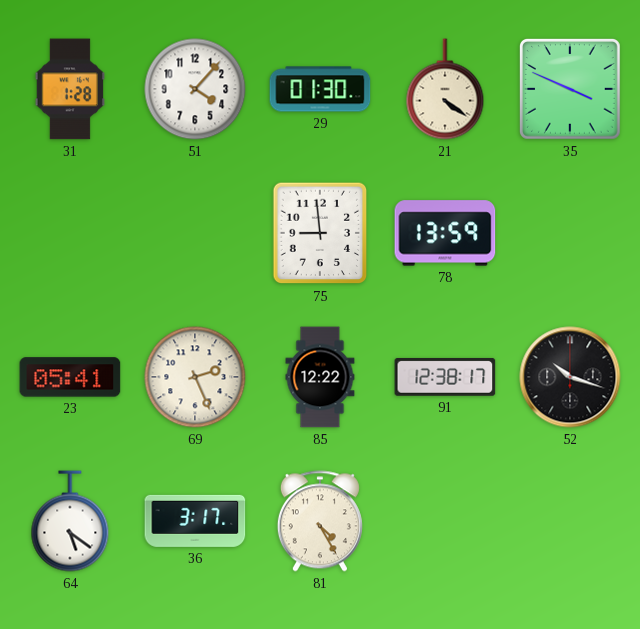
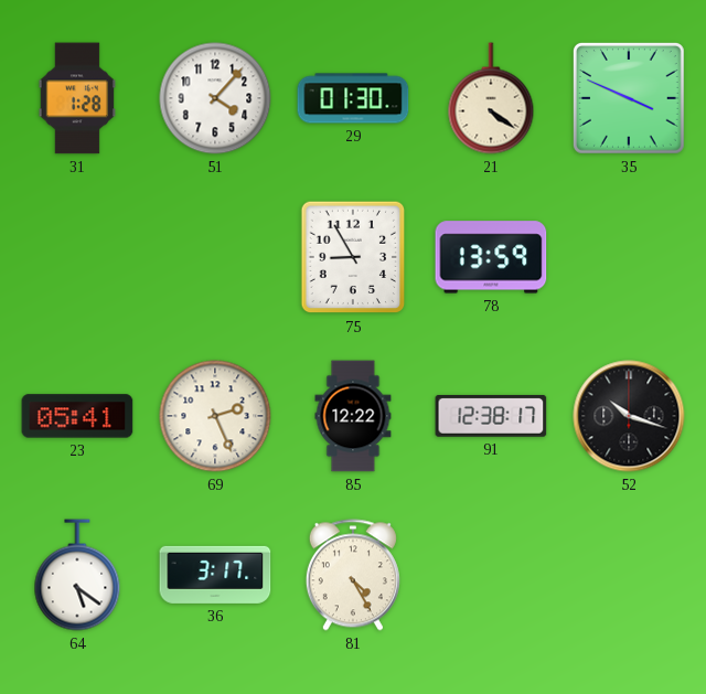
75: 8:59 -> 8:55 (353, 257)
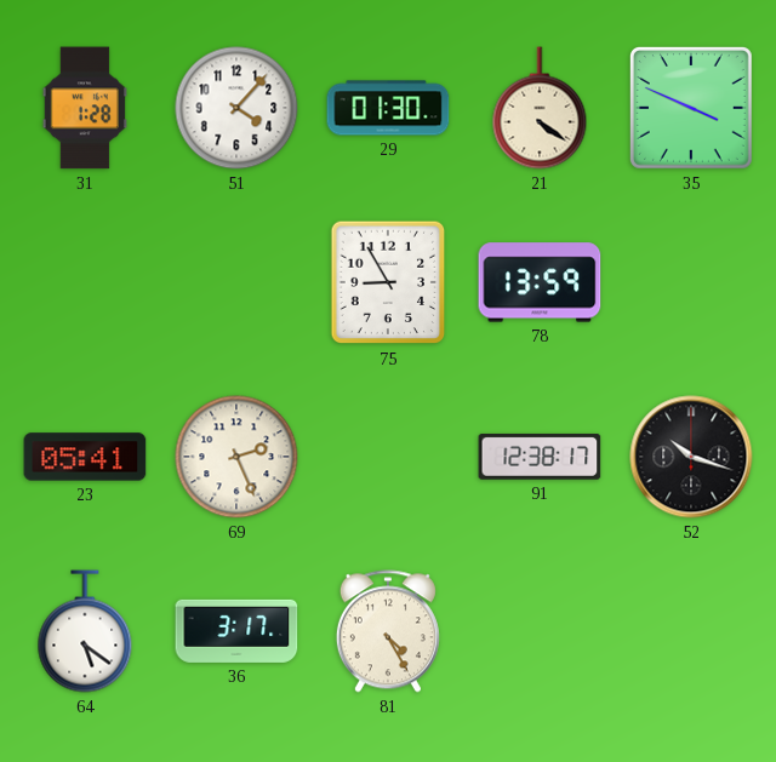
85: 12:22 -> none (353, 416)
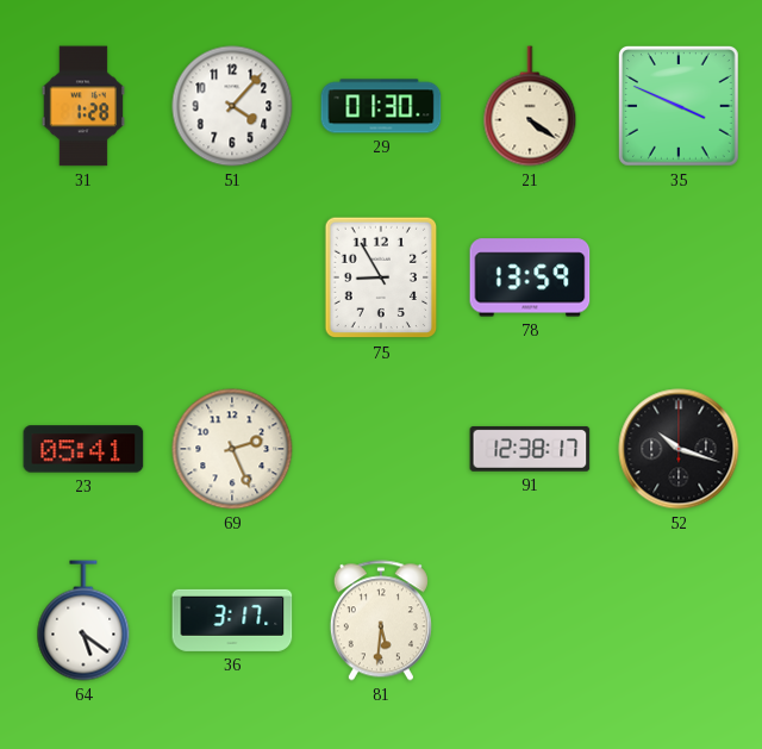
81: 4:25 -> 5:31 (381, 620)
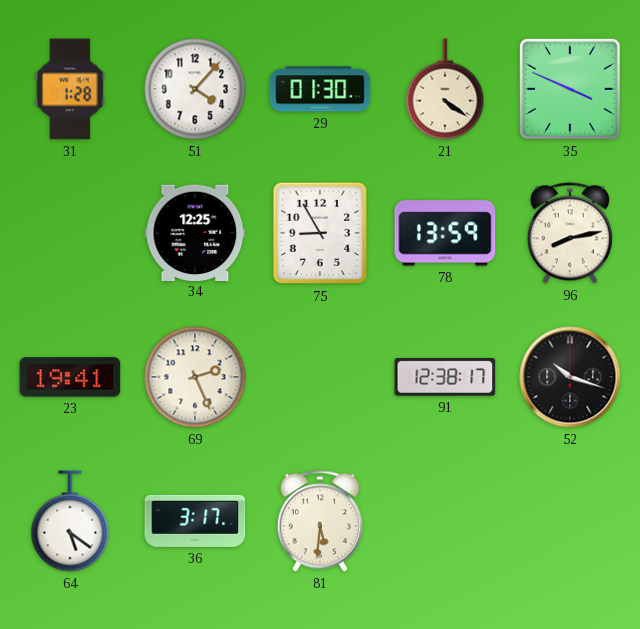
34: none -> 12:25 (195, 232)
96: none -> 8:13 (570, 233)
23: 05:41 -> 19:41 (70, 377)
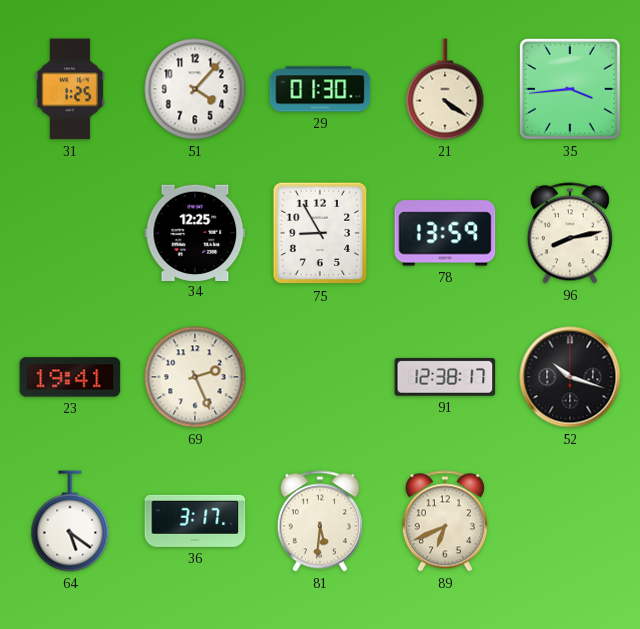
31: 1:28 -> 1:25 (70, 89)
35: 3:49 -> 3:44 (570, 89)
89: none -> 6:41 (445, 521)
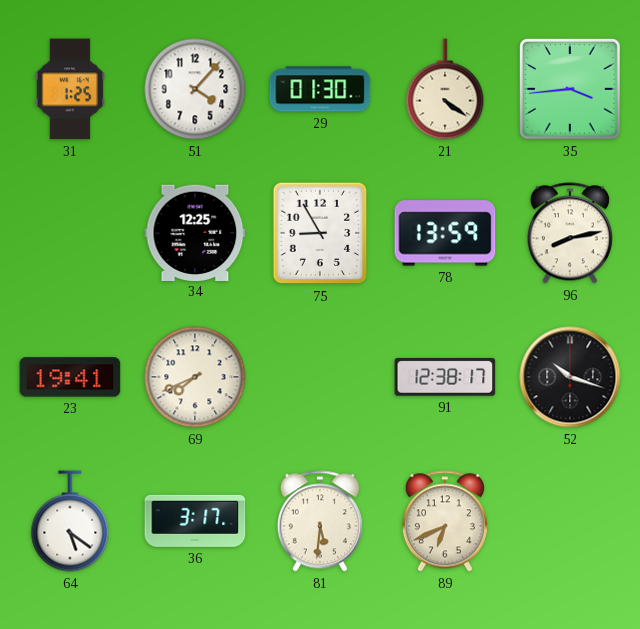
69: 2:26 -> 7:41 (195, 377)
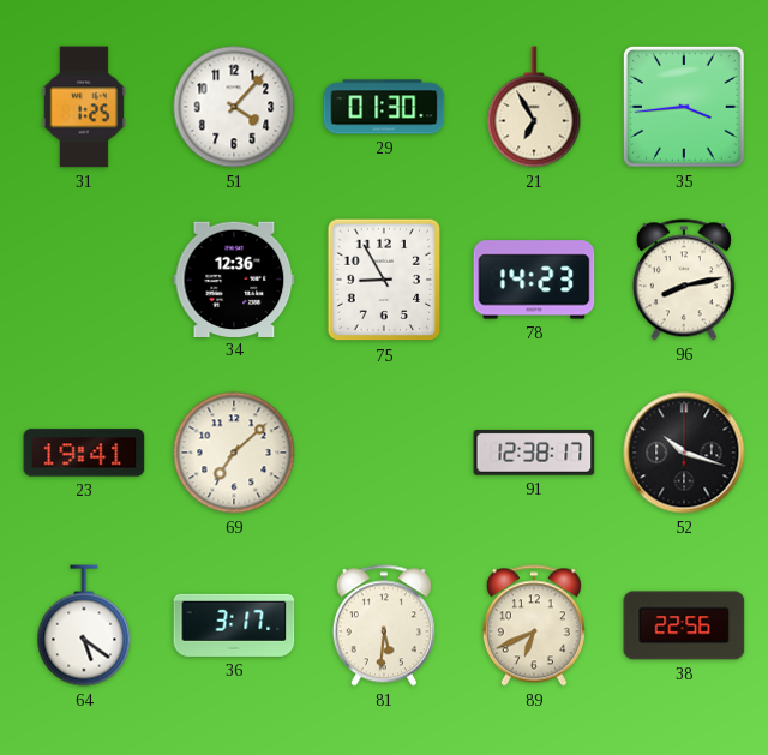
21: 4:21 -> 6:55 (534, 107)
34: 12:25 -> 12:36 (234, 278)
78: 13:59 -> 14:23 (534, 280)
69: 7:41 -> 7:08 (234, 453)
38: none -> 22:56 (684, 625)
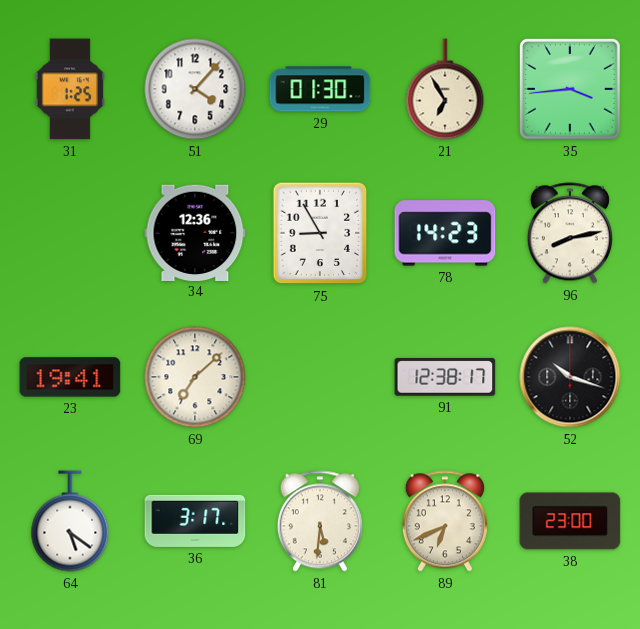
38: 22:56 -> 23:00 (570, 521)
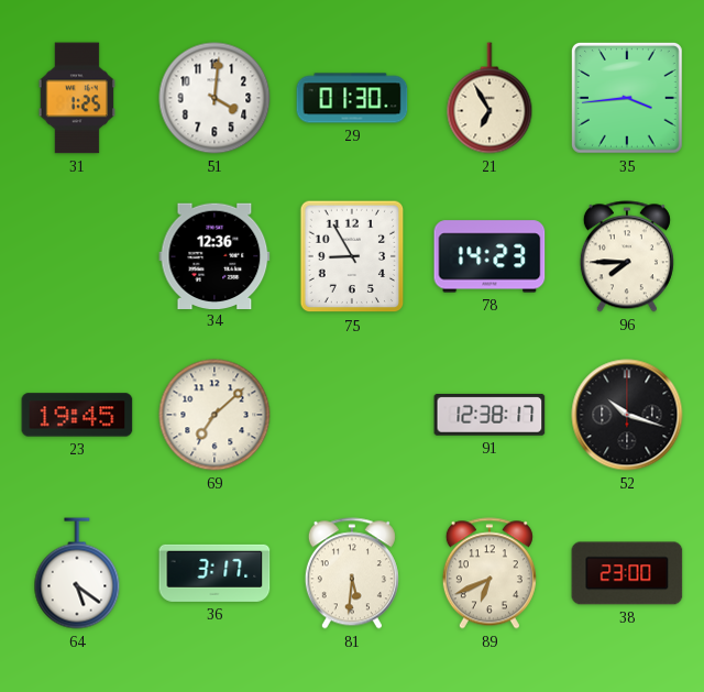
51: 4:07 -> 4:01 (215, 98)
96: 8:13 -> 7:45 (627, 256)
23: 19:41 -> 19:45 (77, 415)
